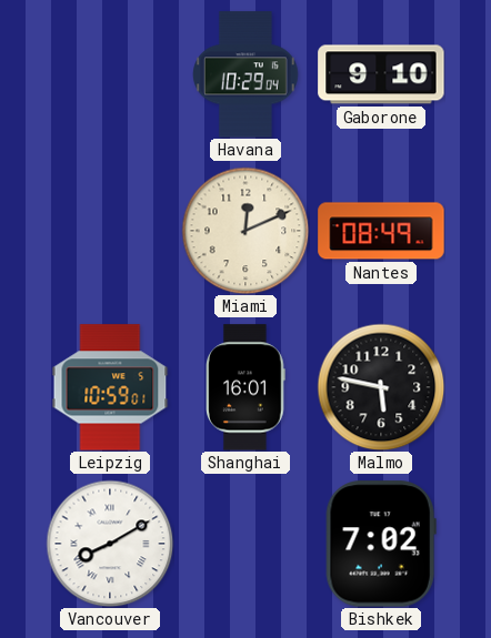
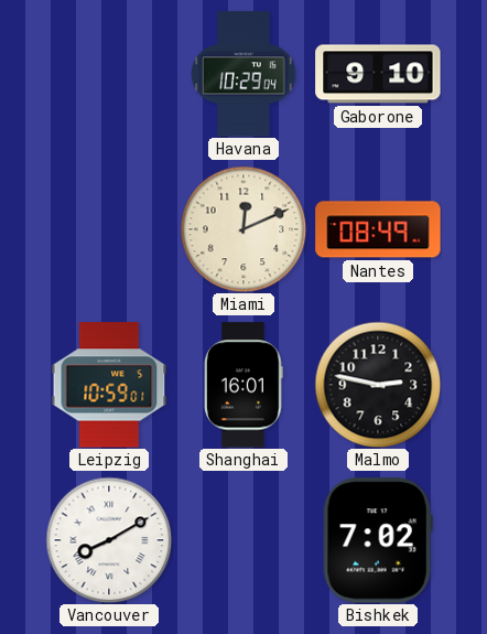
Malmo: 5:47 -> 2:47 (378, 385)
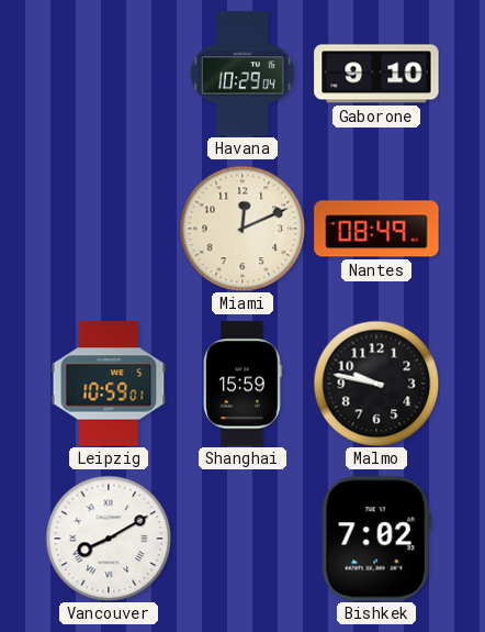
Shanghai: 16:01 -> 15:59 (244, 384)
Malmo: 2:47 -> 9:47 (376, 384)
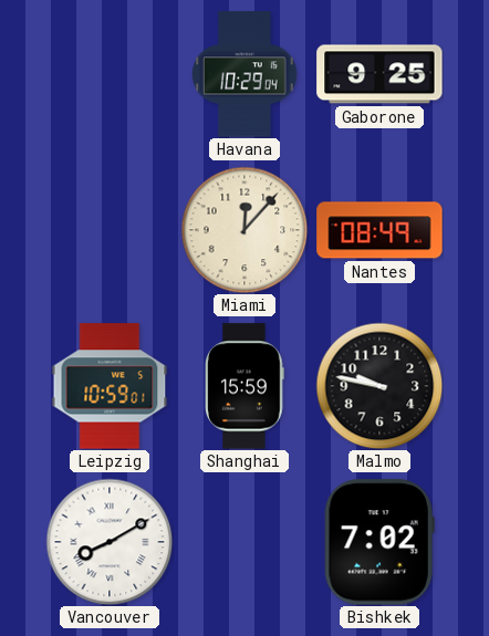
Gaborone: 9:10 -> 9:25 (379, 74)
Miami: 12:11 -> 12:07 (245, 230)
